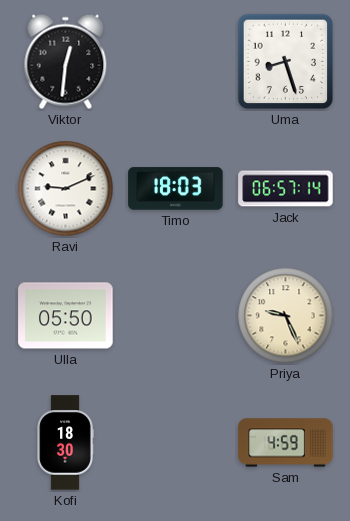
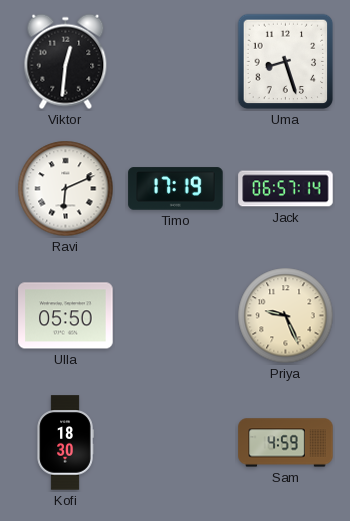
Ravi: 9:11 -> 6:11 (66, 189)
Timo: 18:03 -> 17:19 (176, 189)
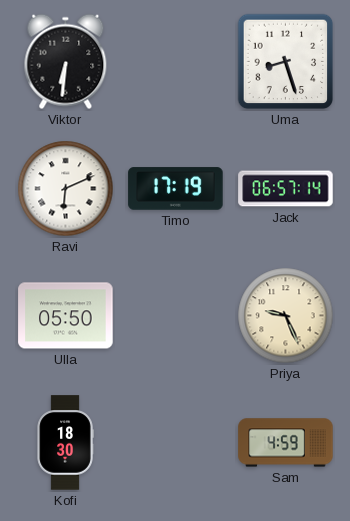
Viktor: 12:31 -> 6:31 (66, 62)
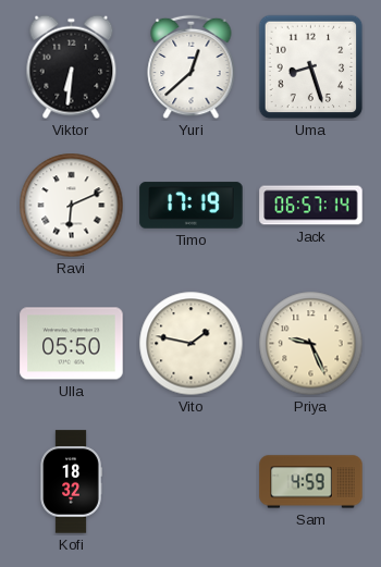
Yuri: none -> 12:38 (192, 67)
Vito: none -> 1:47 (192, 344)
Kofi: 18:30 -> 18:32 (71, 482)
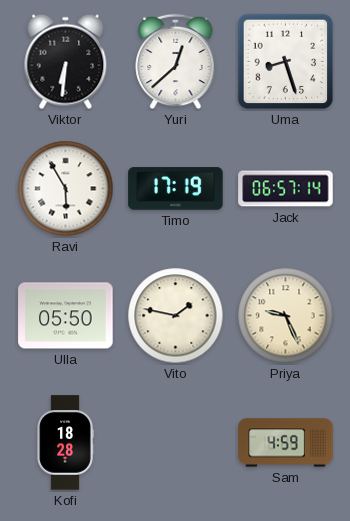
Ravi: 6:11 -> 5:55 (66, 189)
Kofi: 18:32 -> 18:28 (65, 443)
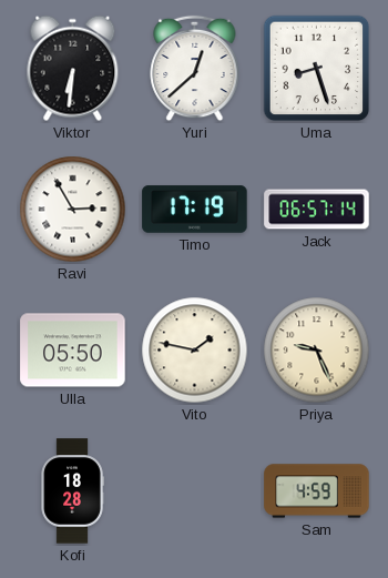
Ravi: 5:55 -> 2:55 (73, 210)
